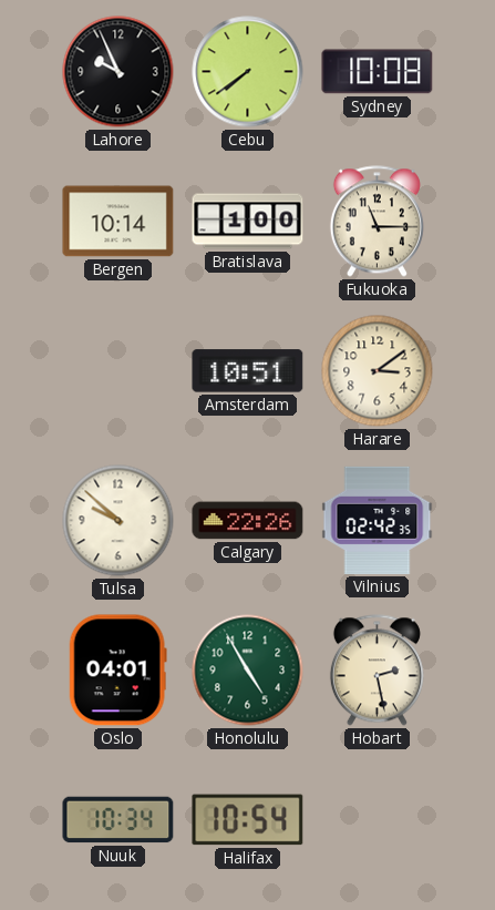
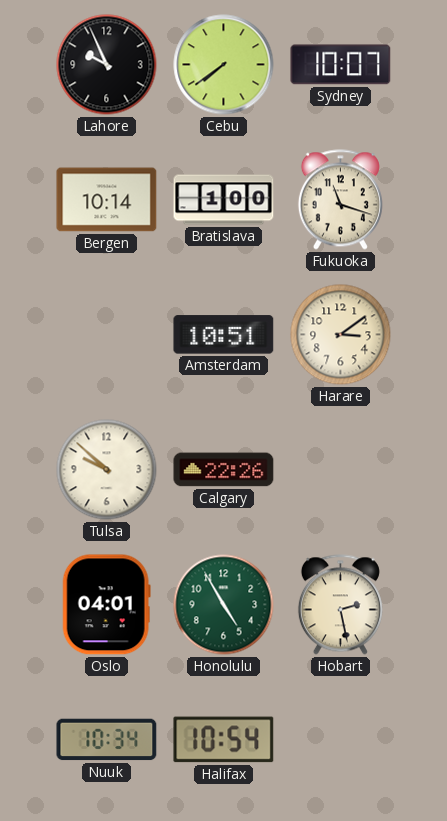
Sydney: 10:08 -> 10:07 (341, 65)
Fukuoka: 11:15 -> 11:18 (340, 200)
Vilnius: 02:42 -> none (378, 520)
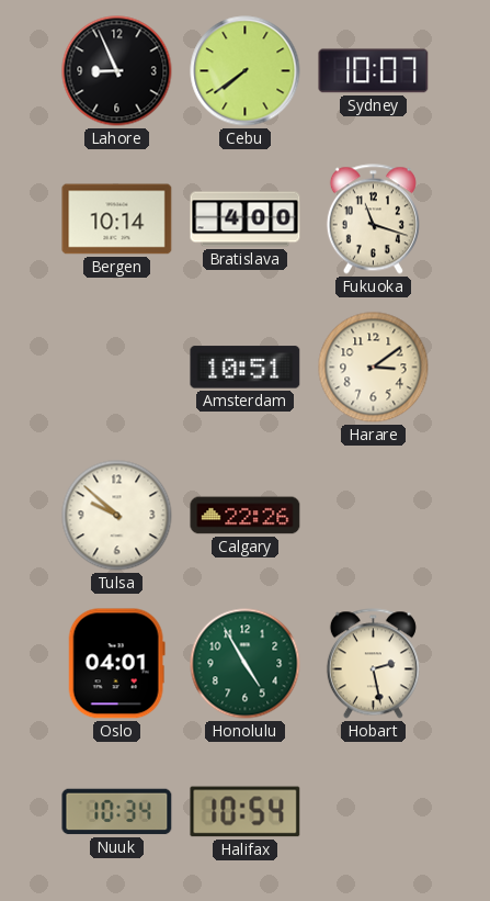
Lahore: 9:56 -> 8:56 (117, 71)
Bratislava: 1:00 -> 4:00 (246, 219)
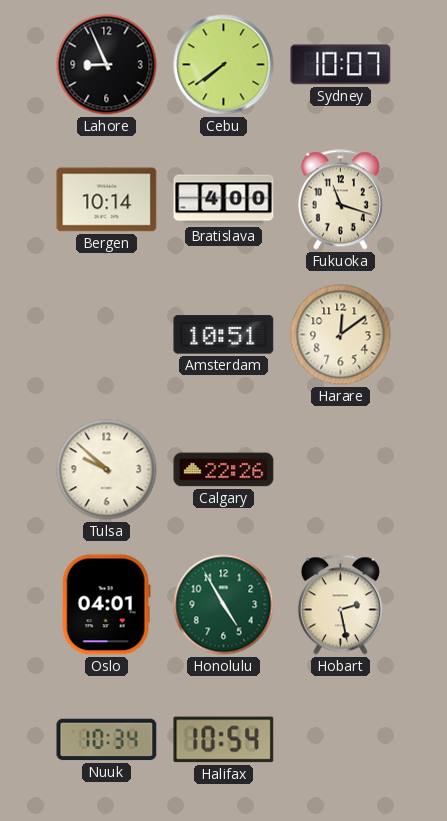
Harare: 3:09 -> 12:09 (341, 335)
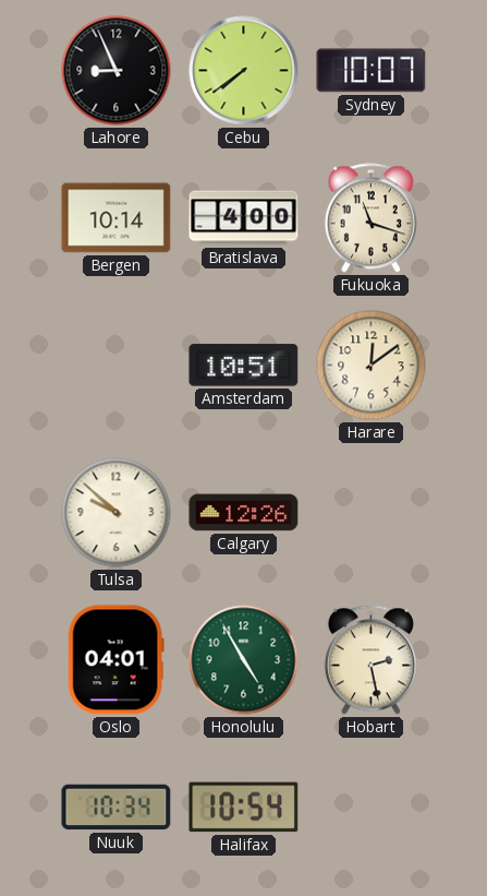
Calgary: 22:26 -> 12:26 (244, 513)
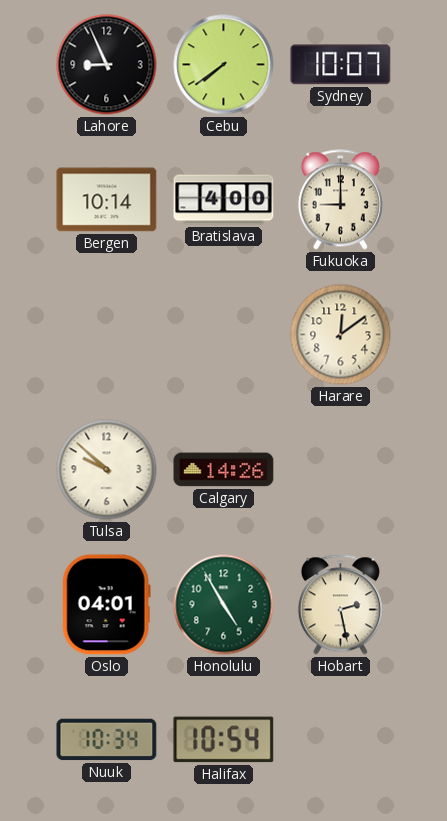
Fukuoka: 11:18 -> 9:00 (340, 200)
Amsterdam: 10:51 -> none (244, 366)
Calgary: 12:26 -> 14:26 (224, 470)
